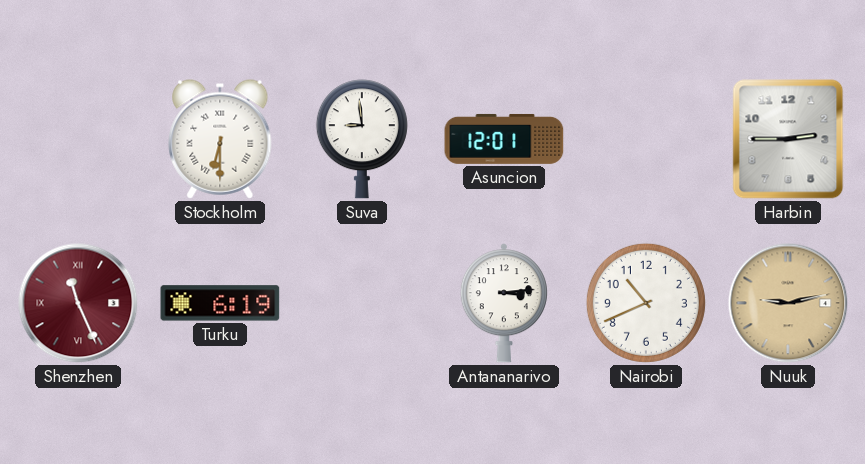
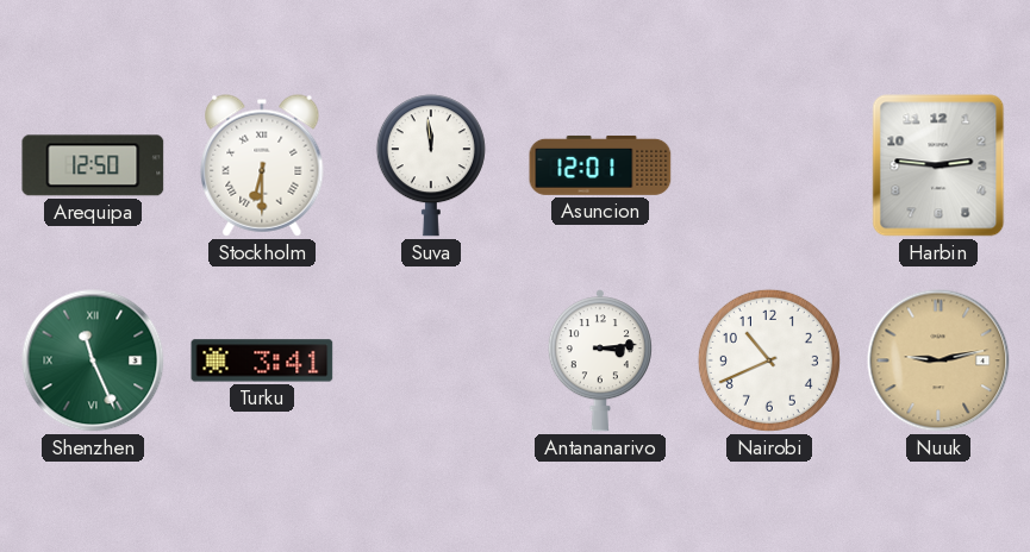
Arequipa: none -> 12:50 (93, 165)
Suva: 8:59 -> 11:59 (431, 165)
Harbin: 2:45 -> 2:46 (938, 165)
Shenzhen dial: burgundy -> green (93, 360)
Turku: 6:19 -> 3:41 (262, 360)
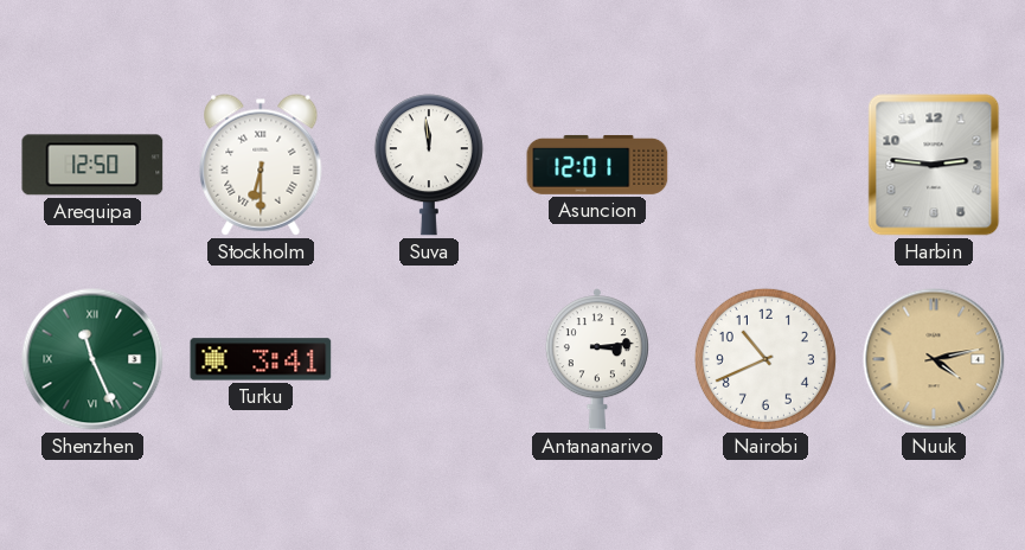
Nuuk: 9:13 -> 4:13 (934, 359)
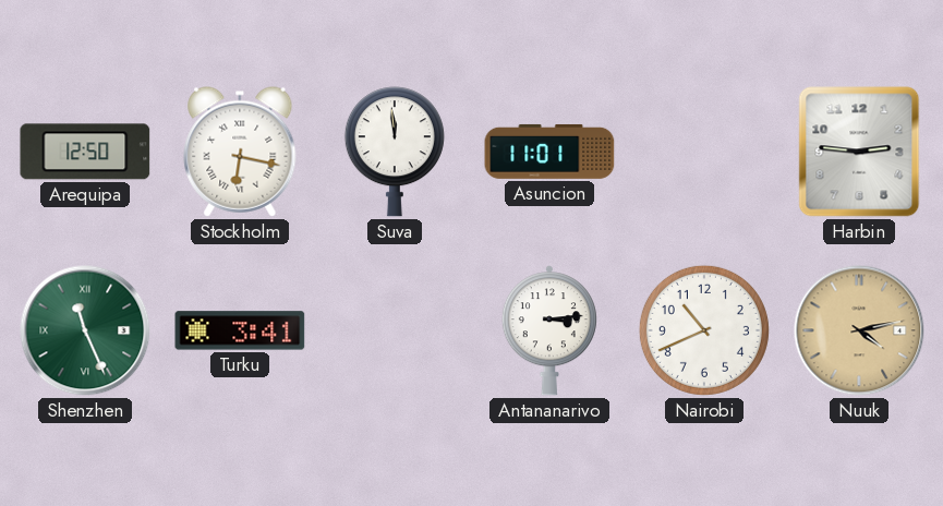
Stockholm: 6:30 -> 6:17 (240, 152)
Asuncion: 12:01 -> 11:01 (549, 152)
